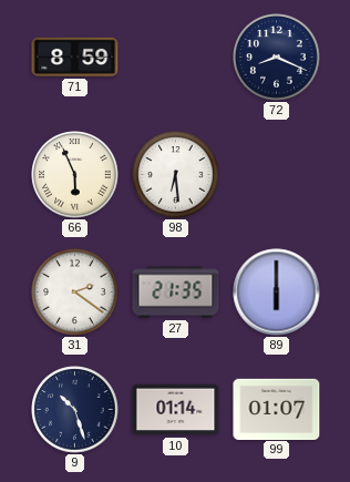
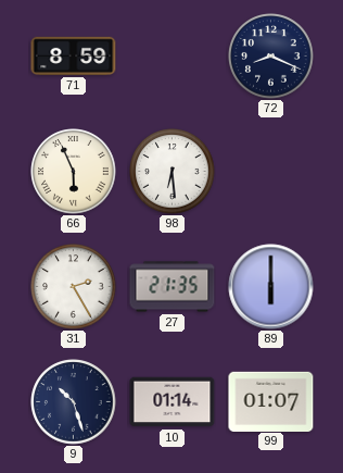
31: 2:21 -> 2:25 (74, 287)
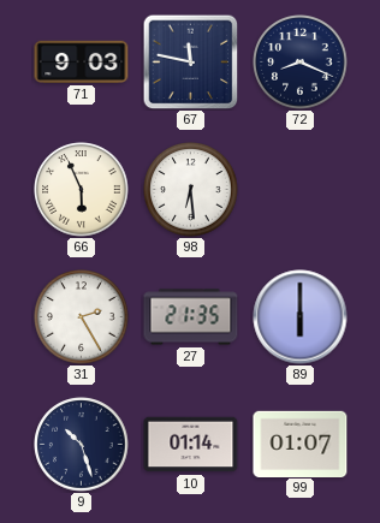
71: 8:59 -> 9:03 (82, 61)
67: none -> 11:47 (190, 61)
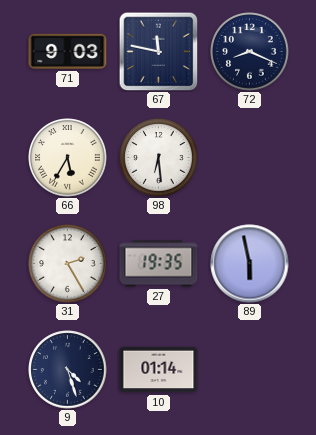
66: 5:56 -> 5:35 (68, 158)
27: 21:35 -> 19:35 (159, 264)
89: 6:00 -> 5:58 (250, 264)
9: 10:27 -> 4:27 (68, 370)
99: 01:07 -> none (301, 444)
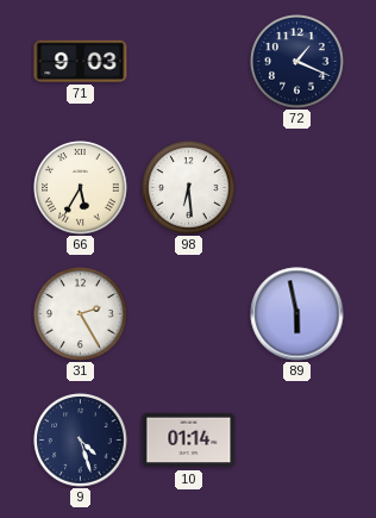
67: 11:47 -> none (158, 51)
72: 8:19 -> 1:19 (297, 62)
27: 19:35 -> none (159, 264)
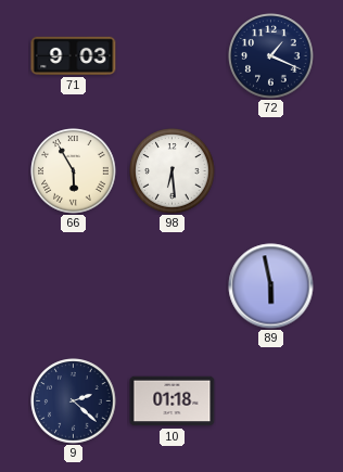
66: 5:35 -> 5:55 (74, 171)
31: 2:25 -> none (81, 314)
9: 4:27 -> 2:22 (74, 401)
10: 01:14 -> 01:18 (173, 401)
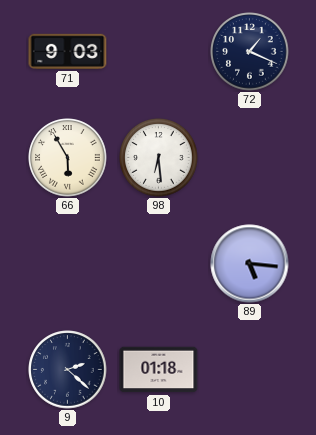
89: 5:58 -> 5:16 (250, 264)
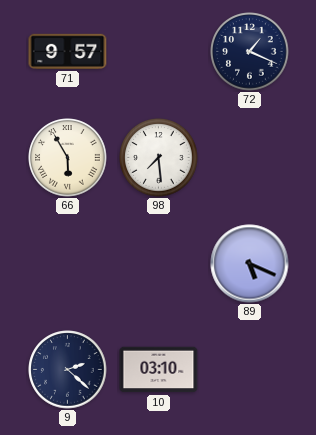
71: 9:03 -> 9:57 (68, 51)
98: 6:29 -> 7:29 (159, 158)
89: 5:16 -> 5:19 (250, 264)
10: 01:18 -> 03:10 (159, 370)
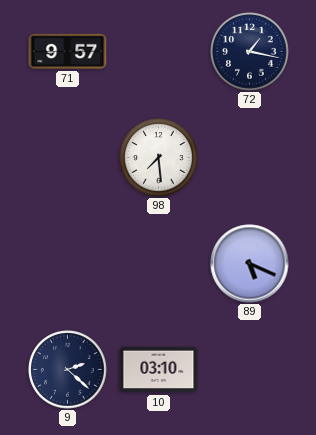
72: 1:19 -> 1:17 (250, 52)
66: 5:55 -> none (68, 158)
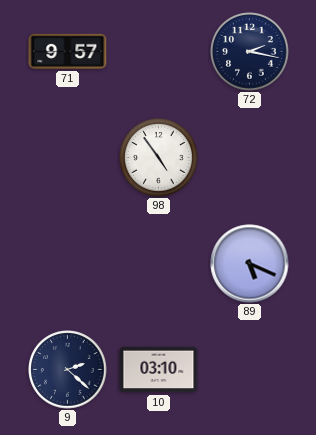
72: 1:17 -> 2:17 (250, 52)
98: 7:29 -> 4:54 (159, 158)
